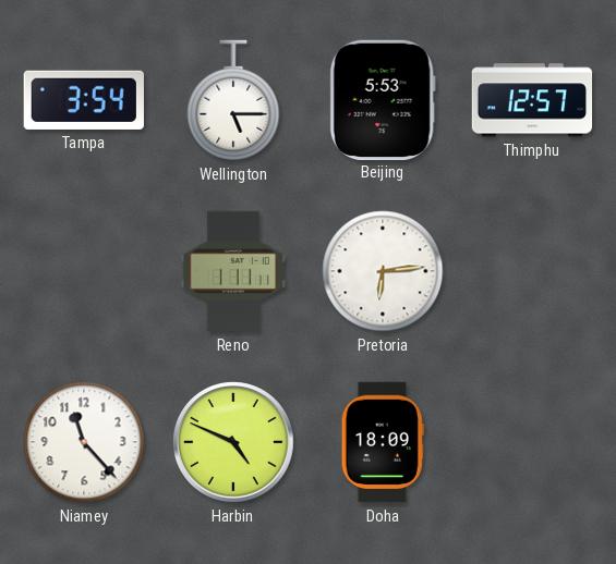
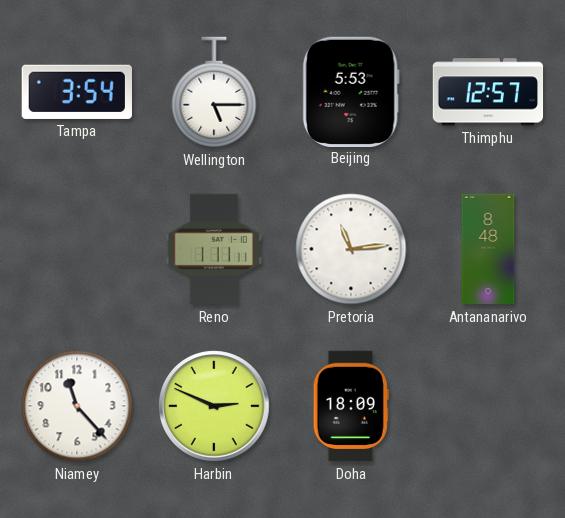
Pretoria: 6:14 -> 11:14 (351, 249)
Antananarivo: none -> 8:48 (488, 249)
Harbin: 4:49 -> 2:49 (214, 406)
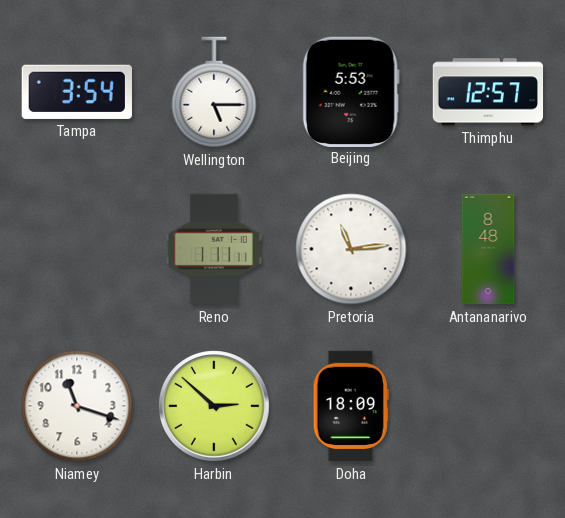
Niamey: 11:23 -> 11:18 (77, 406)
Harbin: 2:49 -> 2:52 (214, 406)
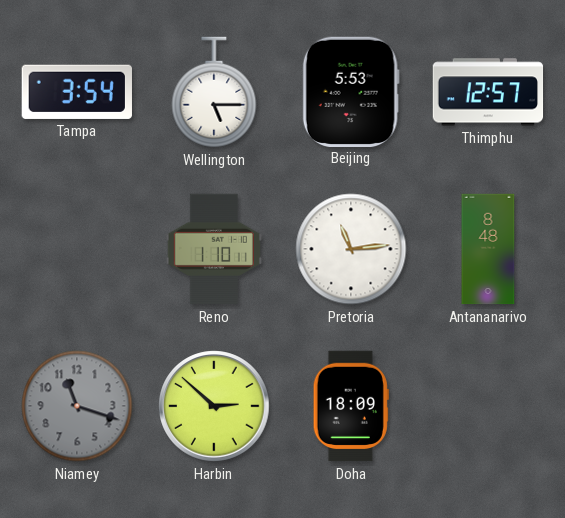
Reno: 1:11 -> 1:10 (214, 249)
Niamey dial: white -> grey (77, 406)
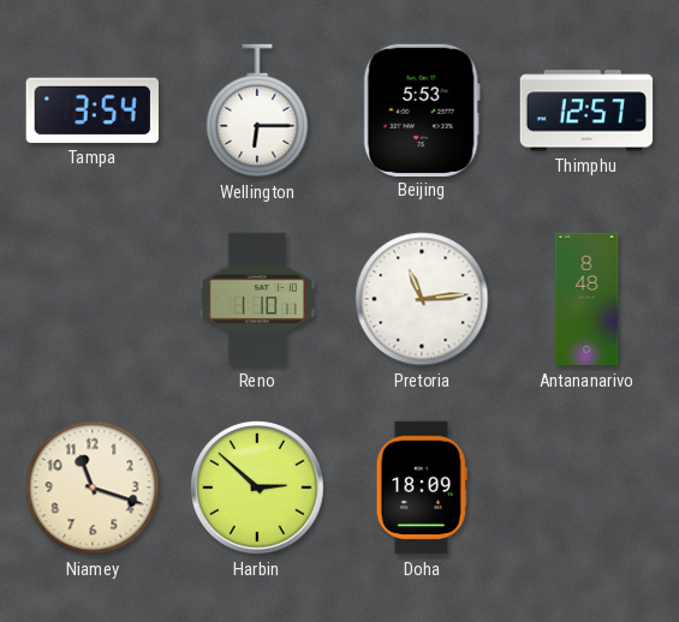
Wellington: 5:15 -> 6:15 (257, 110)
Niamey dial: grey -> cream (93, 488)
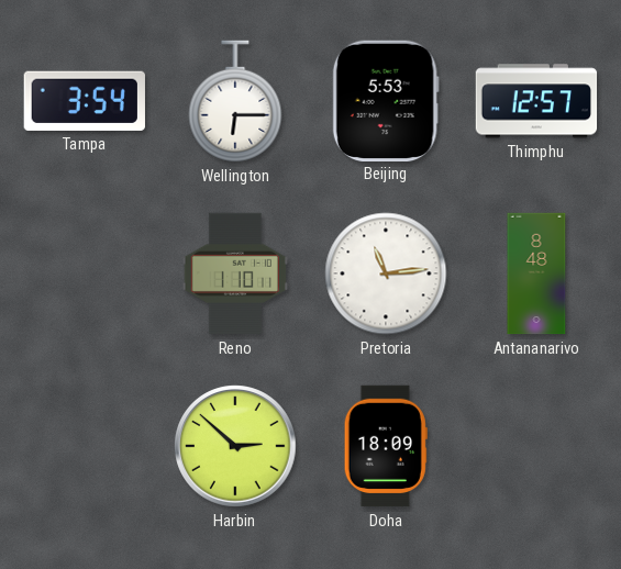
Niamey: 11:18 -> none (93, 488)
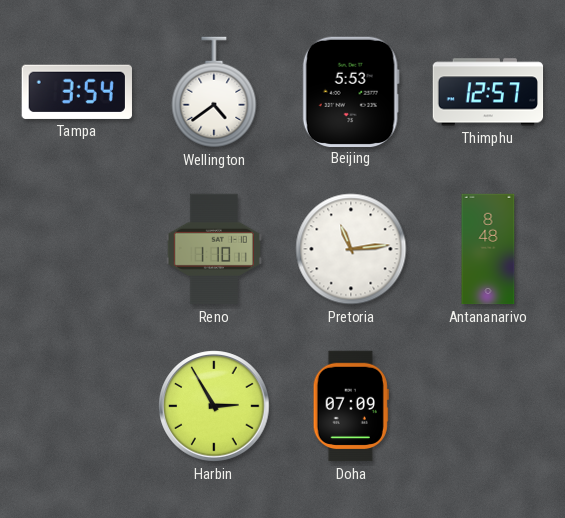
Wellington: 6:15 -> 4:39 (214, 92)
Harbin: 2:52 -> 2:55 (214, 406)
Doha: 18:09 -> 07:09 (351, 406)
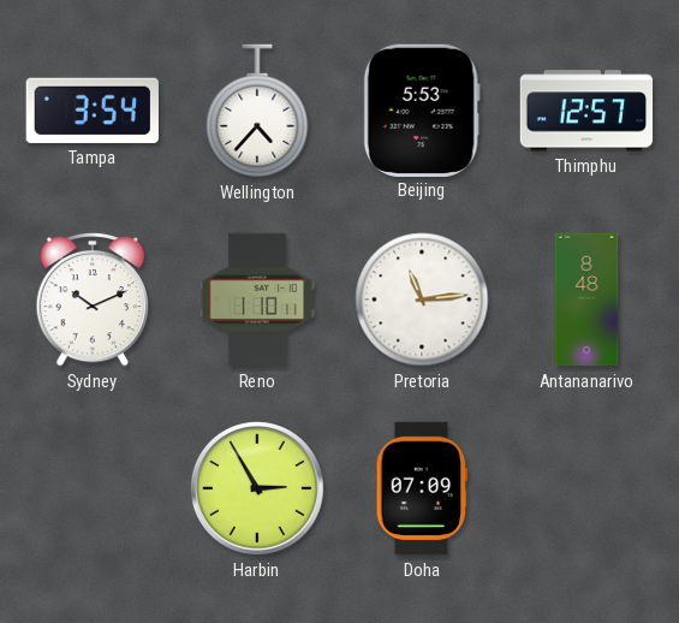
Wellington: 4:39 -> 4:37 (257, 111)
Sydney: none -> 10:11 (93, 299)
